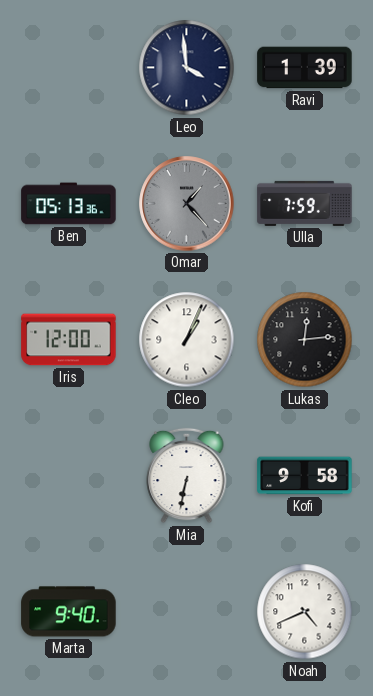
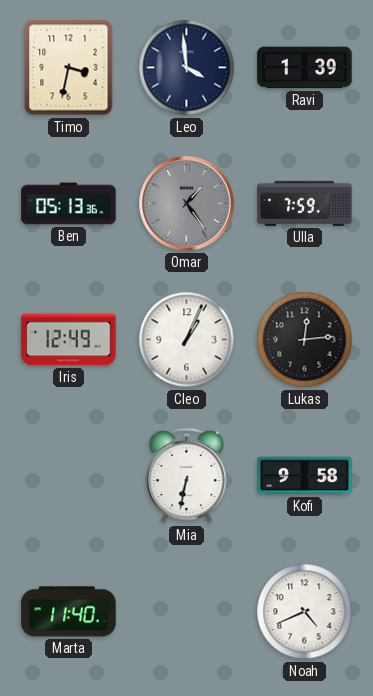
Timo: none -> 3:32 (69, 68)
Omar: 1:23 -> 1:24 (187, 204)
Iris: 12:00 -> 12:49 (69, 340)
Marta: 9:40 -> 11:40 (69, 612)
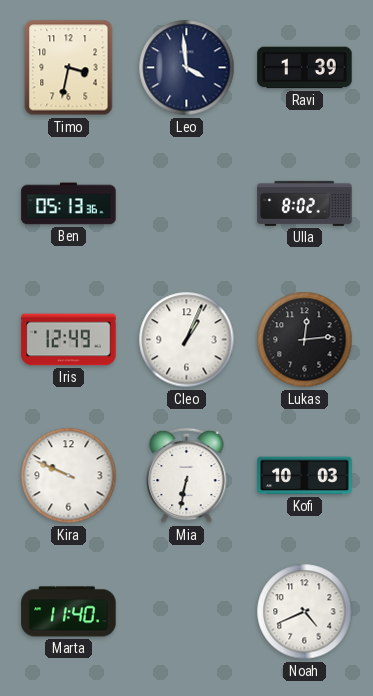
Omar: 1:24 -> none (187, 204)
Ulla: 7:59 -> 8:02 (305, 203)
Kira: none -> 9:49 (69, 476)
Kofi: 9:58 -> 10:03 (305, 476)
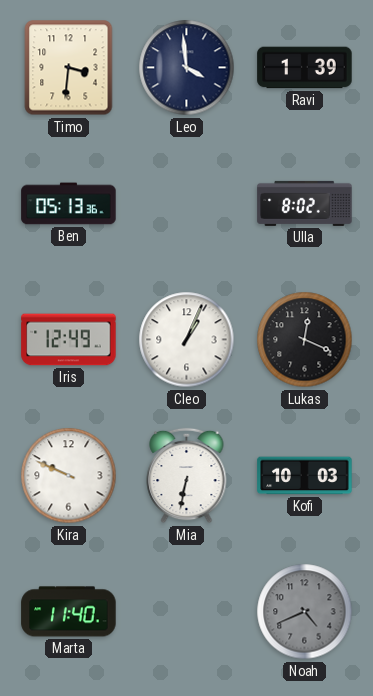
Timo: 3:32 -> 3:31 (69, 68)
Lukas: 12:14 -> 12:19 (305, 340)
Noah dial: white -> grey (305, 612)
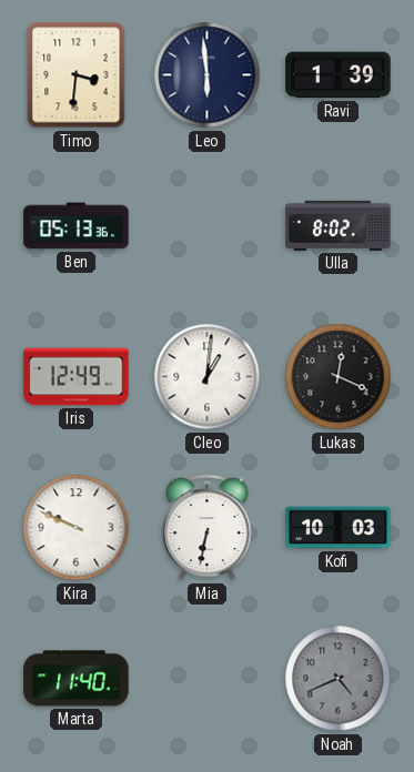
Leo: 3:59 -> 5:59 (208, 75)
Cleo: 1:04 -> 1:01 (208, 377)
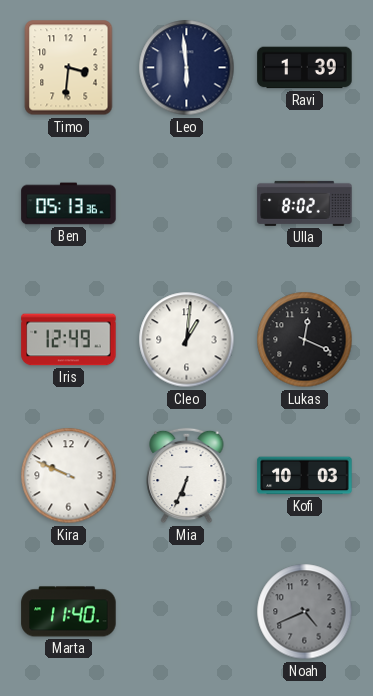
Mia: 6:32 -> 6:34 (187, 476)
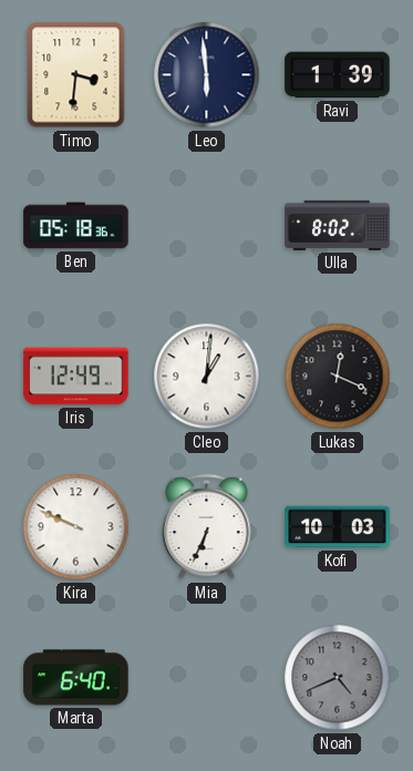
Ben: 05:13 -> 05:18 (76, 226)
Marta: 11:40 -> 6:40 (76, 678)
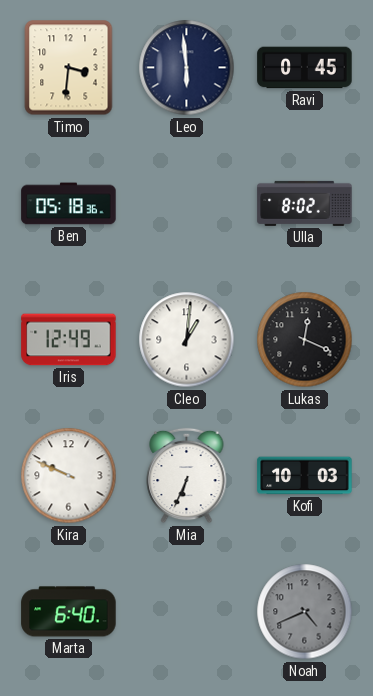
Ravi: 1:39 -> 0:45 (305, 68)
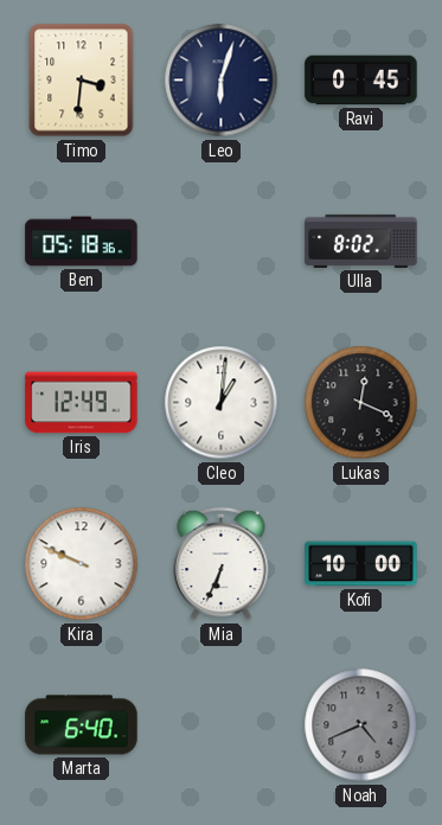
Leo: 5:59 -> 6:03 (222, 81)
Kofi: 10:03 -> 10:00 (361, 564)
